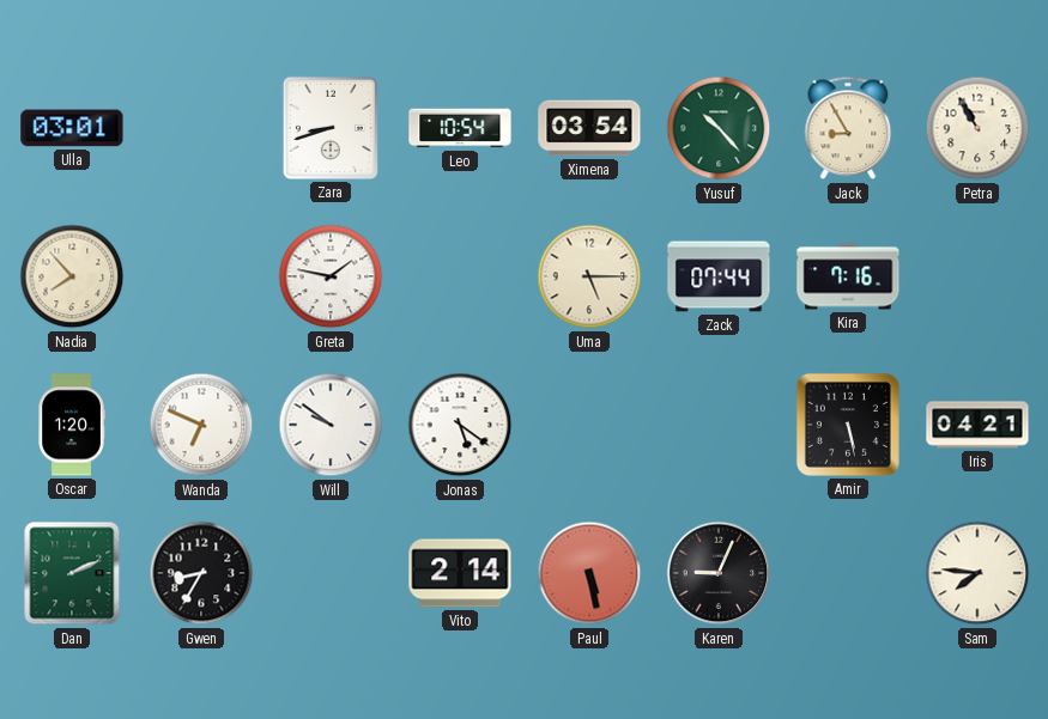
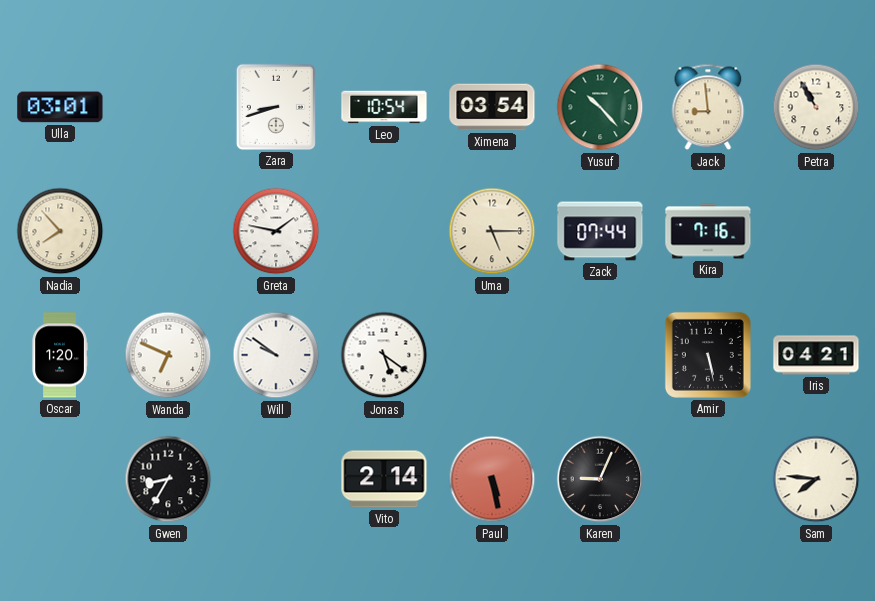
Jack: 8:55 -> 8:59 (708, 107)
Dan: 2:11 -> none (72, 573)
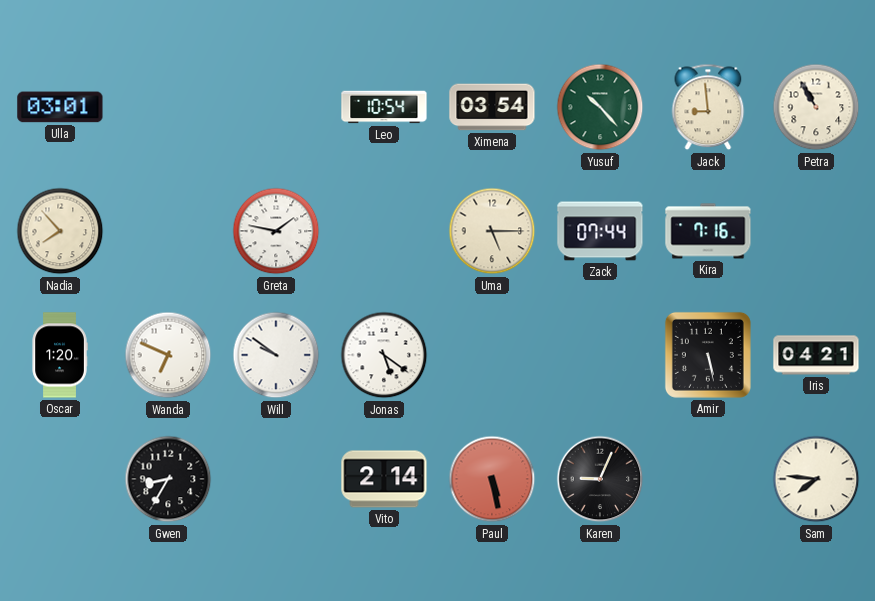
Zara: 8:42 -> none (276, 107)
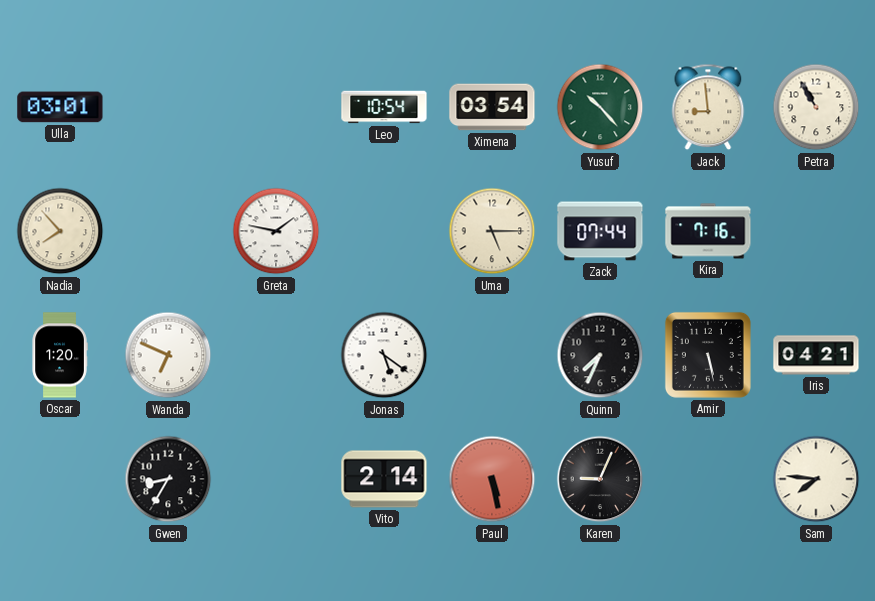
Will: 9:51 -> none (276, 355)
Quinn: none -> 7:34 (600, 355)
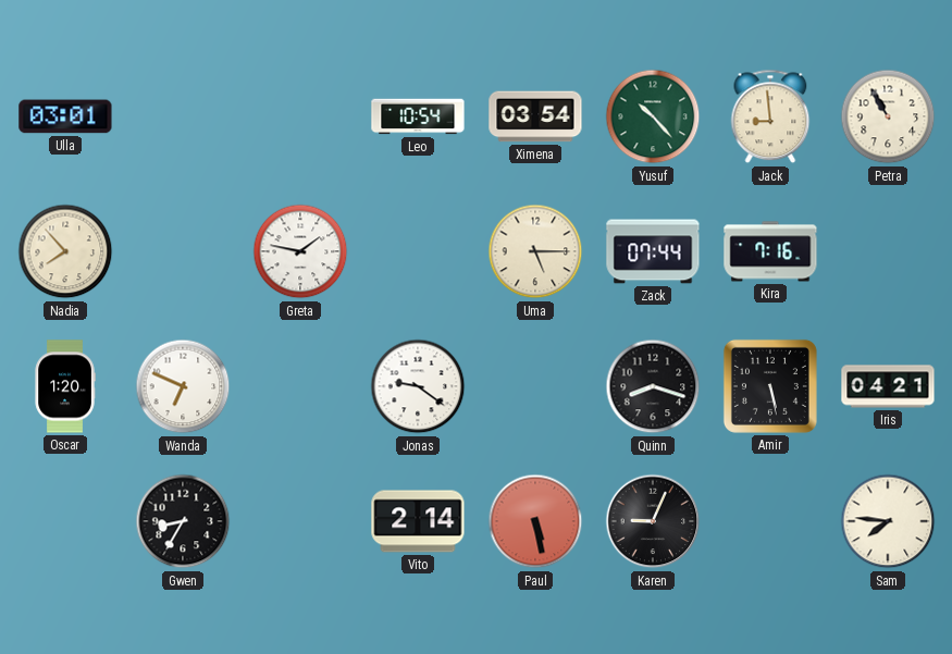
Jonas: 5:21 -> 9:21 (418, 386)
Quinn: 7:34 -> 8:18 (653, 386)
